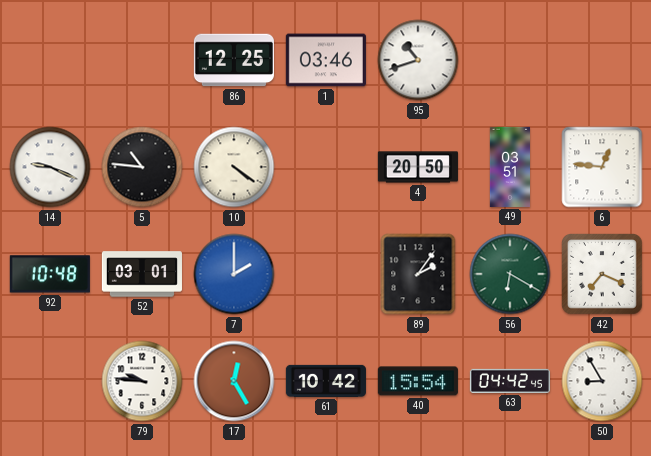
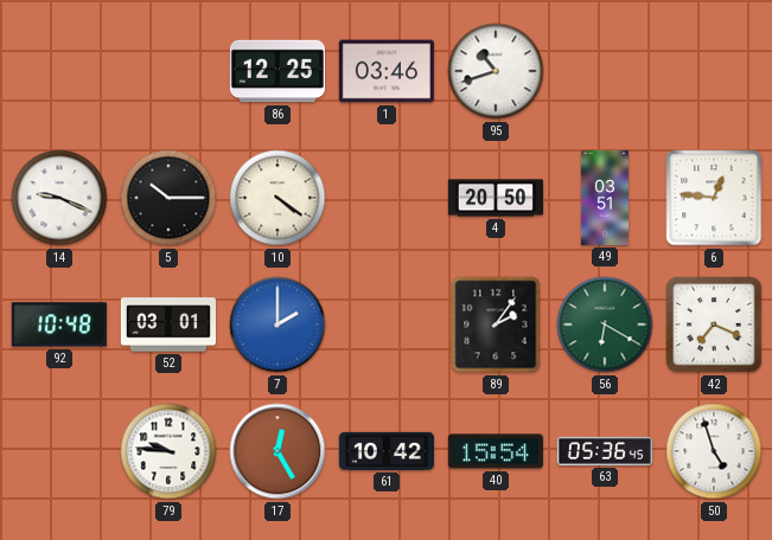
5: 10:46 -> 10:15 (168, 198)
63: 04:42 -> 05:36 (605, 451)
50: 8:55 -> 4:57 (714, 451)
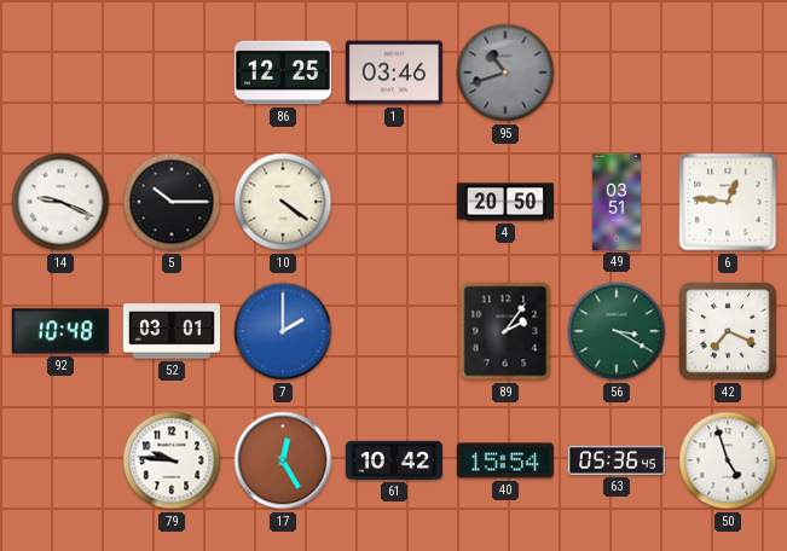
95 dial: white -> grey (505, 72)
56: 6:20 -> 3:20 (617, 331)
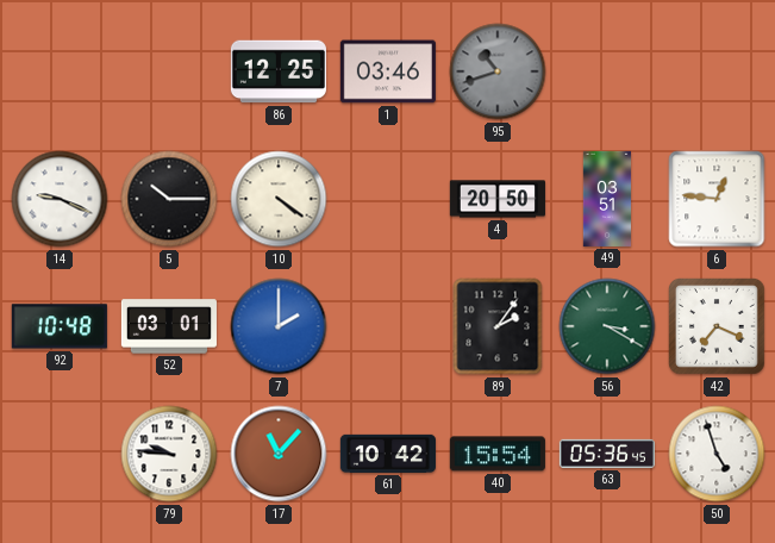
17: 12:25 -> 11:07 (279, 454)
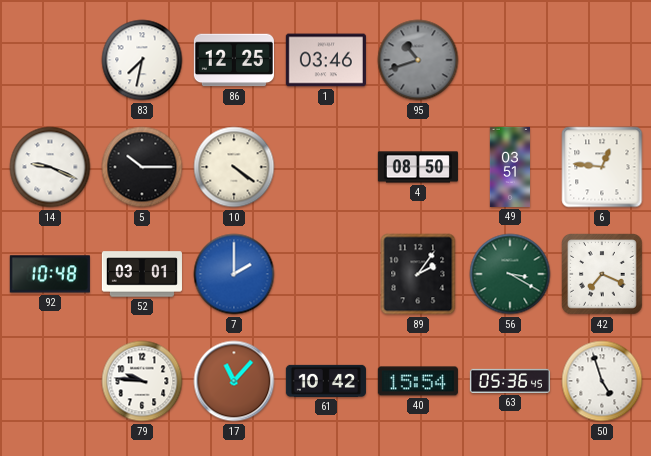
83: none -> 7:32 (142, 60)
4: 20:50 -> 08:50 (418, 167)
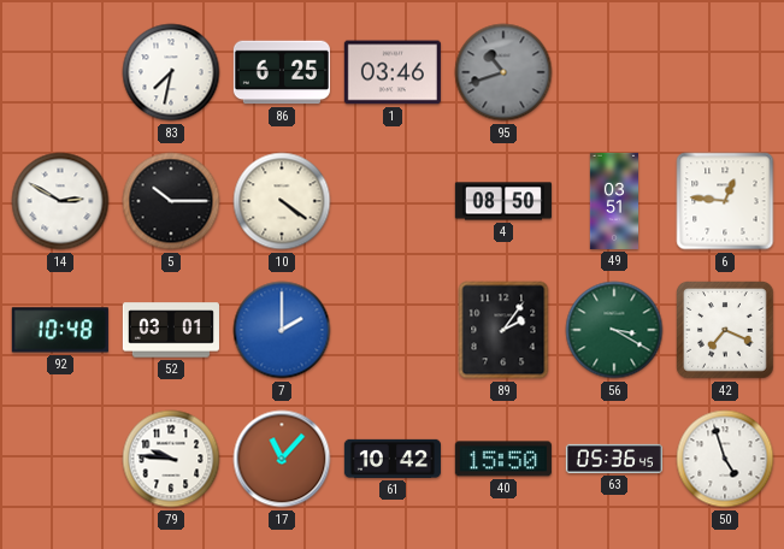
86: 12:25 -> 6:25 (282, 72)
14: 9:19 -> 2:50 (60, 201)
40: 15:54 -> 15:50 (503, 459)
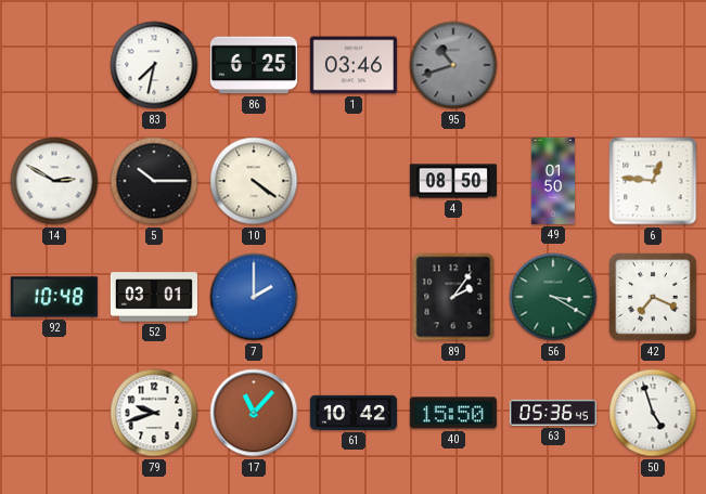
49: 03:51 -> 01:50 (552, 181)
79: 9:46 -> 9:42 (154, 413)
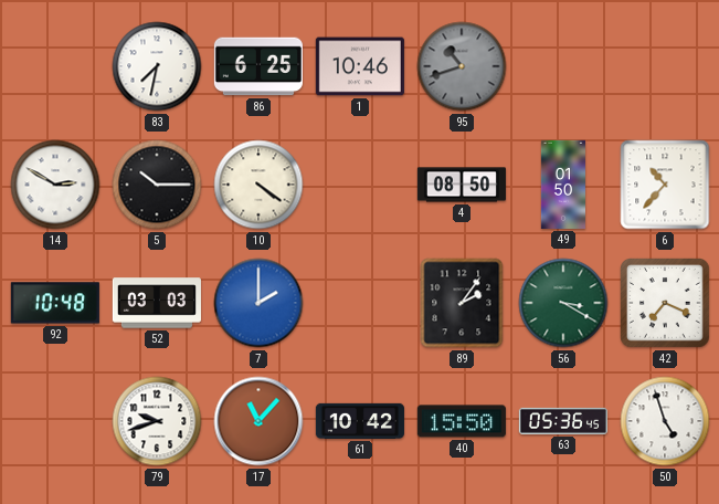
1: 03:46 -> 10:46 (360, 66)
6: 12:46 -> 10:37 (665, 185)
52: 03:01 -> 03:03 (157, 303)
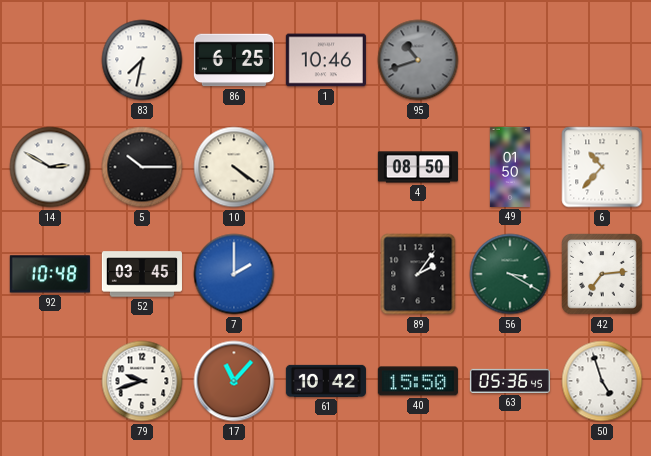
52: 03:03 -> 03:45 (142, 274)
42: 7:19 -> 7:14 (603, 275)
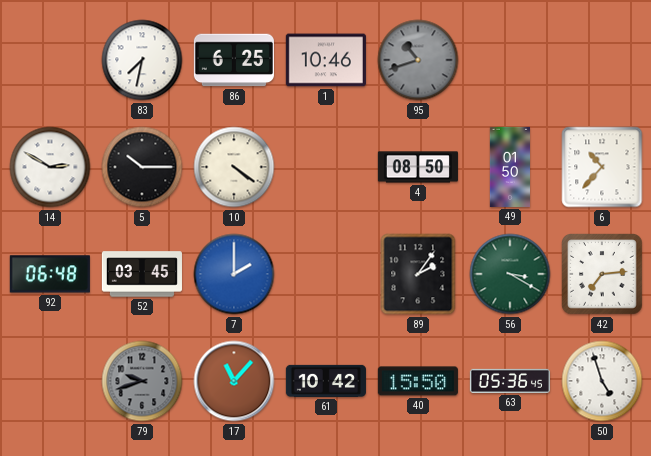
92: 10:48 -> 06:48 (50, 274)
79 dial: white -> grey (142, 381)
